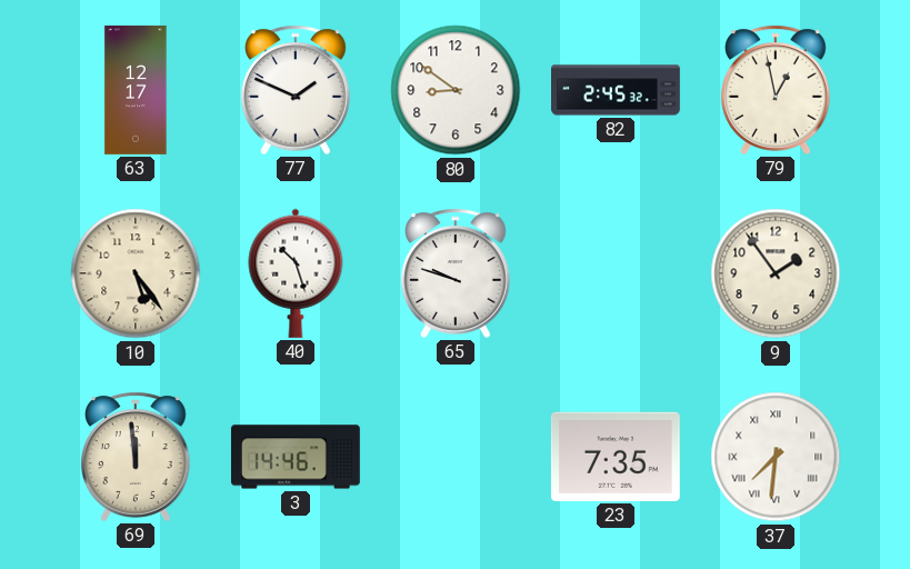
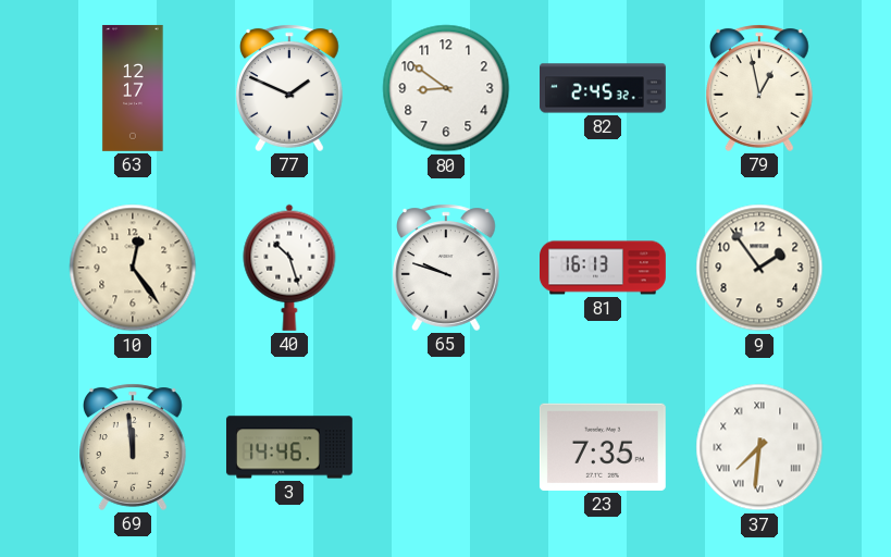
10: 5:24 -> 12:24 (133, 268)
81: none -> 16:13 (604, 268)
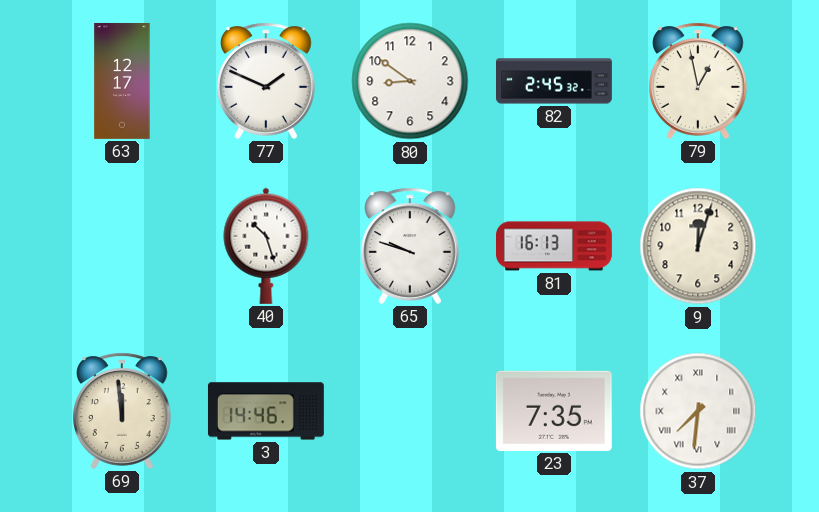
10: 12:24 -> none (133, 268)
9: 1:54 -> 12:03 (698, 246)
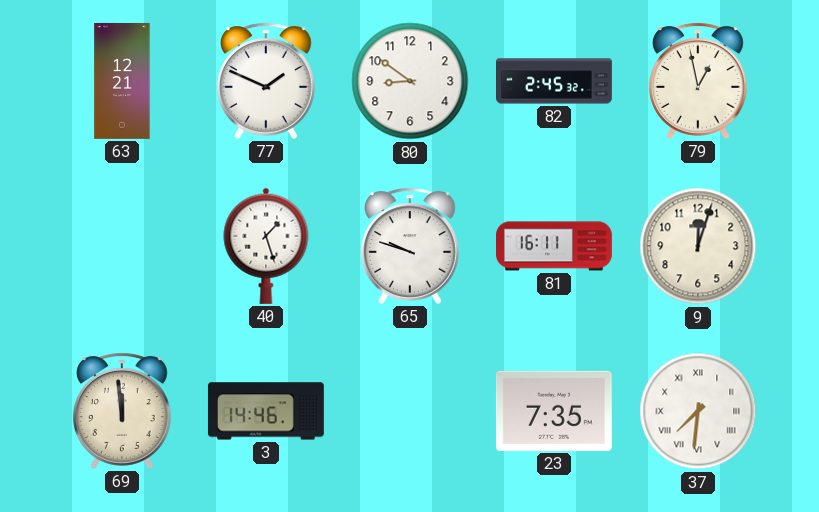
63: 12:17 -> 12:21 (122, 81)
40: 10:27 -> 1:27 (266, 246)
81: 16:13 -> 16:11 (555, 246)
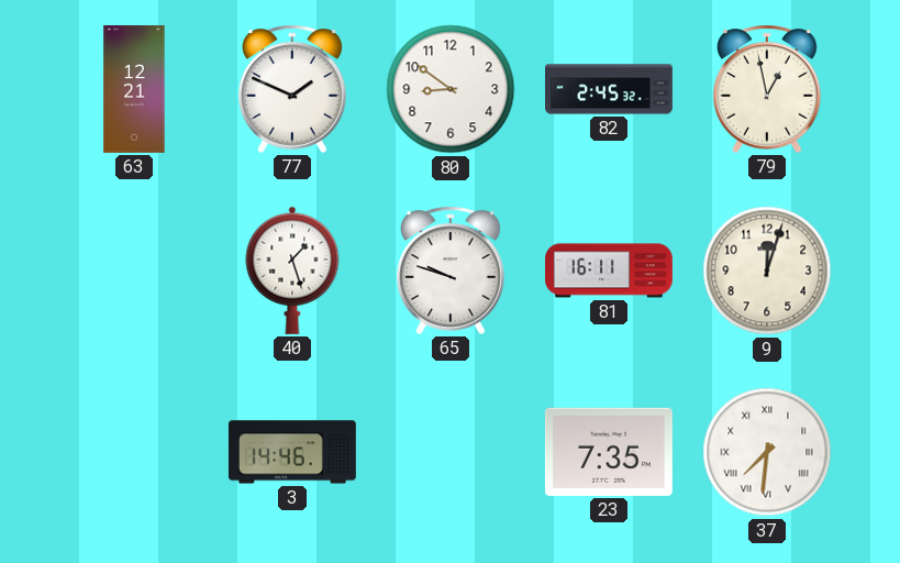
69: 11:59 -> none (123, 411)
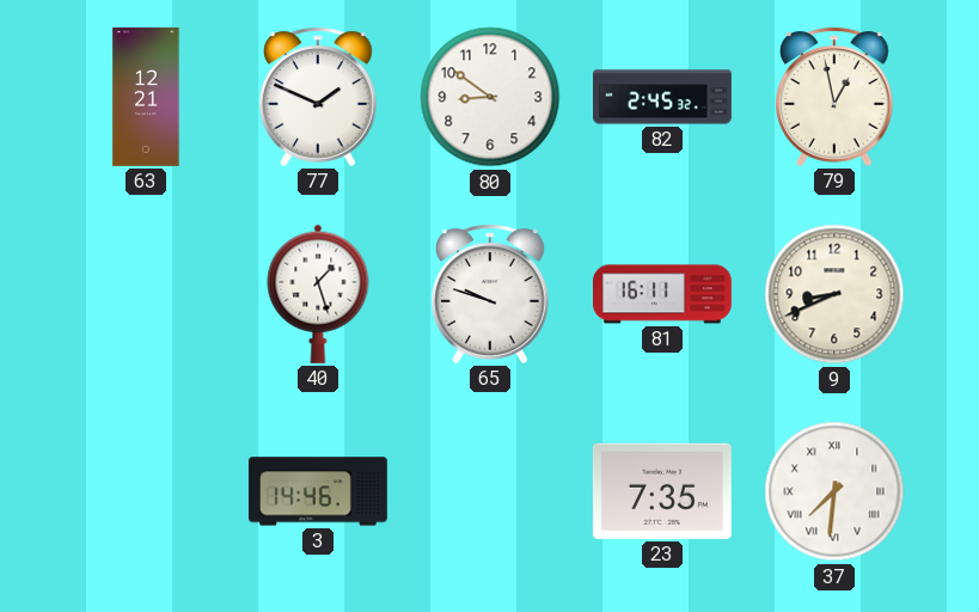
9: 12:03 -> 8:41 (834, 294)
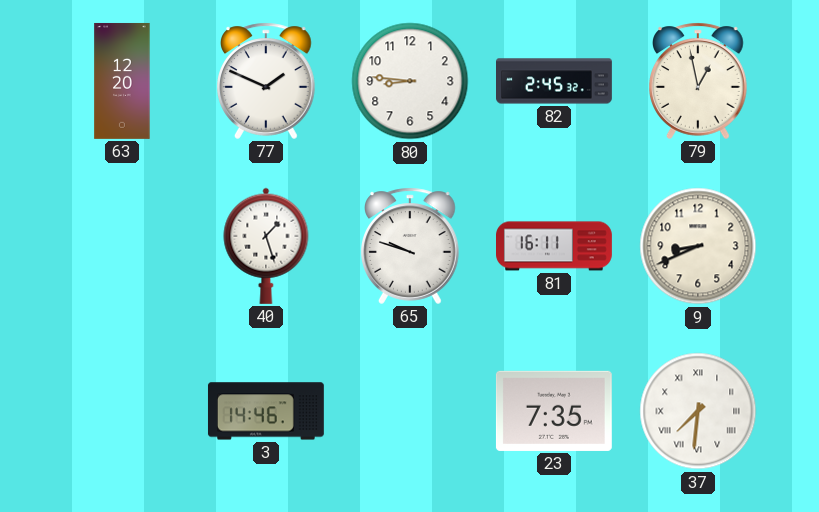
63: 12:21 -> 12:20 (122, 81)
80: 8:51 -> 8:46 (410, 81)
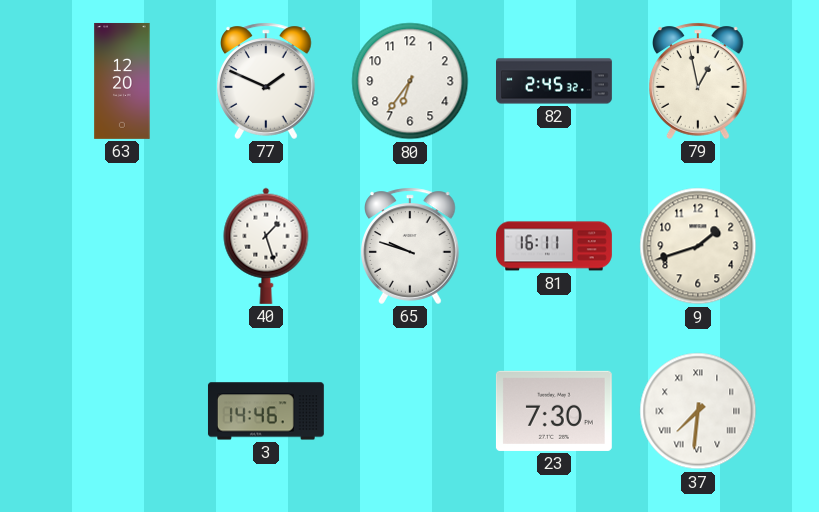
80: 8:46 -> 6:36 (410, 81)
9: 8:41 -> 1:42 (698, 246)
23: 7:35 -> 7:30 (554, 411)
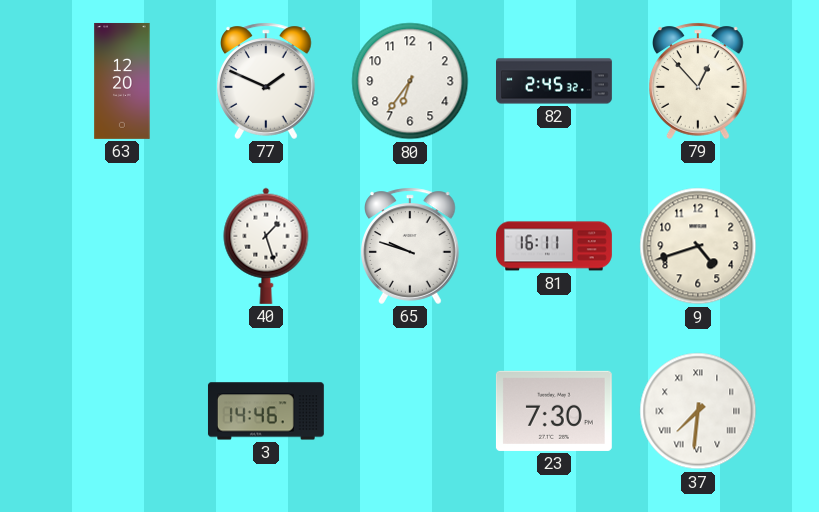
79: 12:58 -> 12:53 (699, 81)
9: 1:42 -> 4:42 (698, 246)
